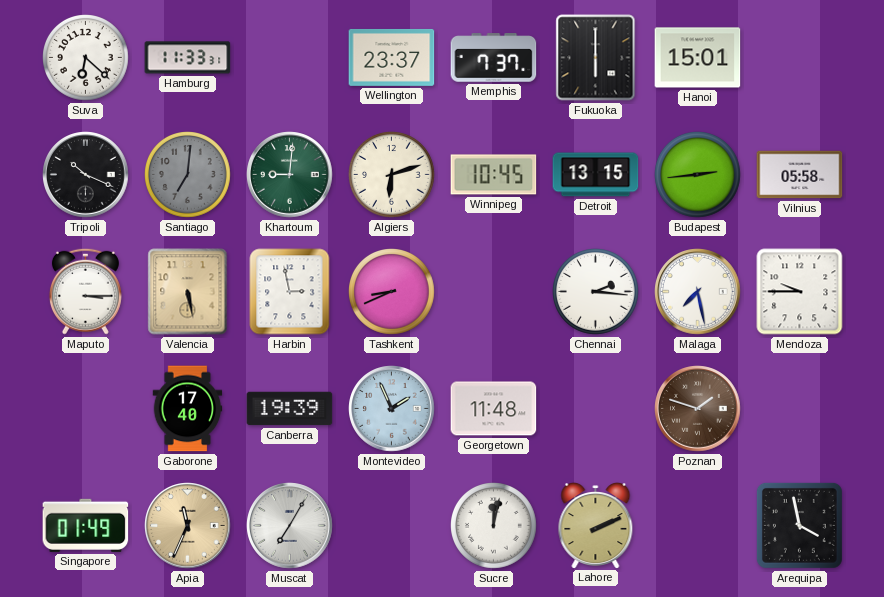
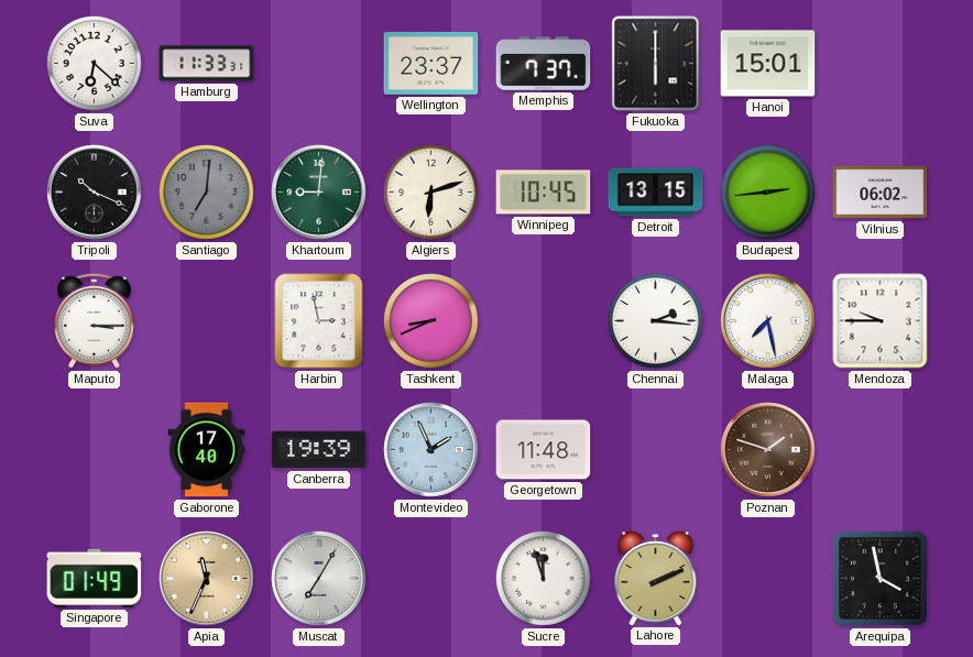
Vilnius: 05:58 -> 06:02 (881, 193)
Valencia: 5:28 -> none (188, 292)
Sucre: 12:02 -> 11:57 (544, 579)
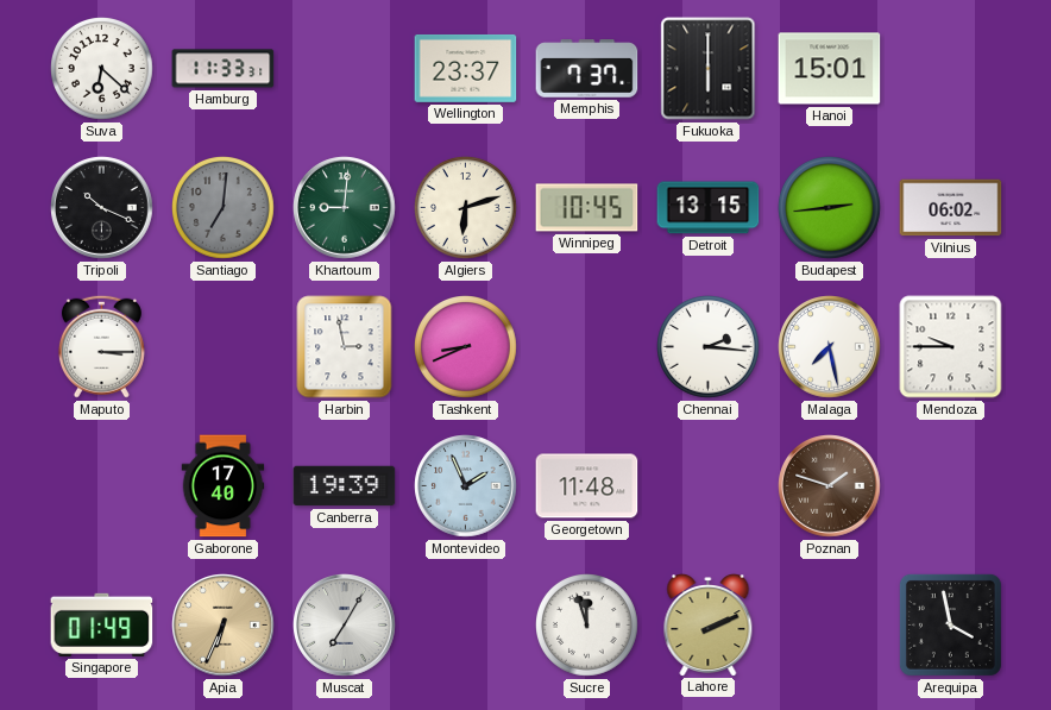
Apia: 11:34 -> 6:34 (224, 626)
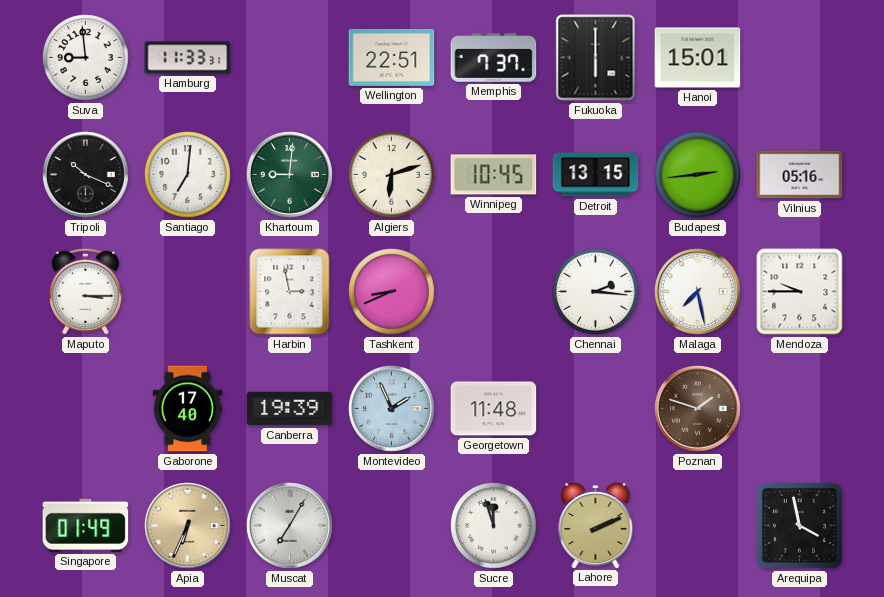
Suva: 6:22 -> 8:59 (86, 58)
Wellington: 23:37 -> 22:51 (392, 57)
Santiago dial: grey -> white (188, 175)
Vilnius: 06:02 -> 05:16 (800, 175)
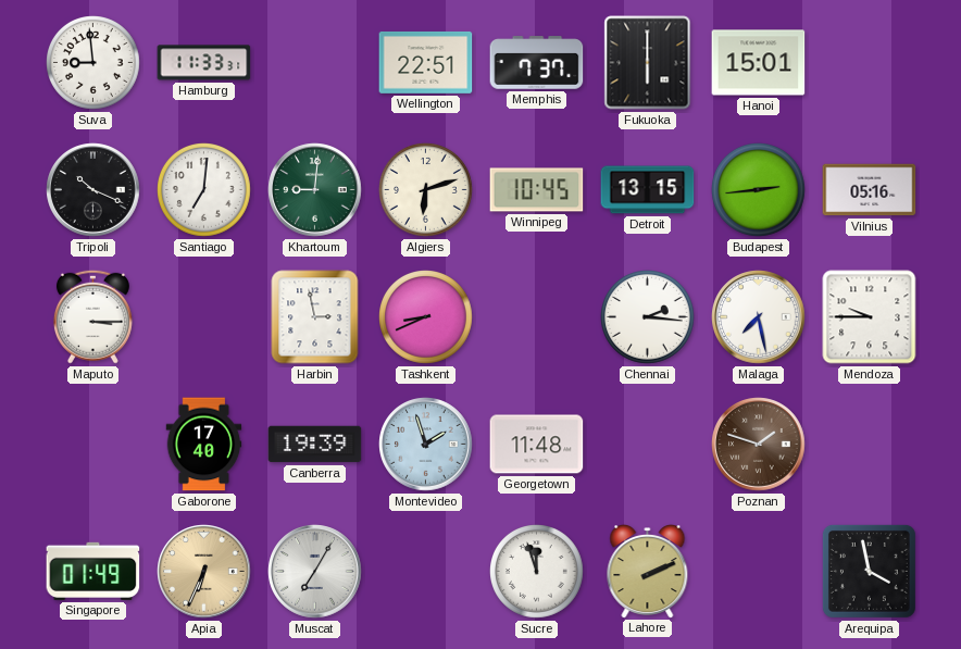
Montevideo: 1:56 -> 1:57 (426, 445)
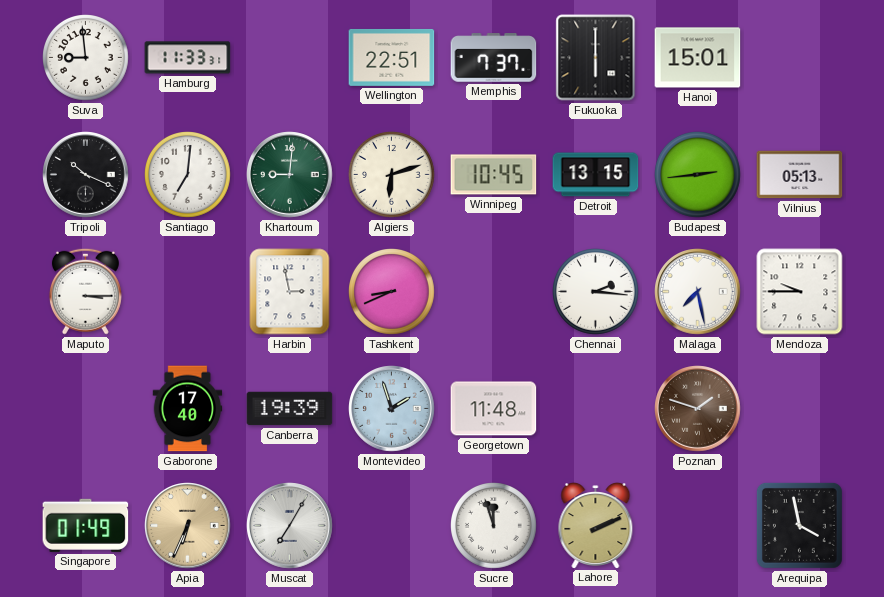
Vilnius: 05:16 -> 05:13 (800, 175)
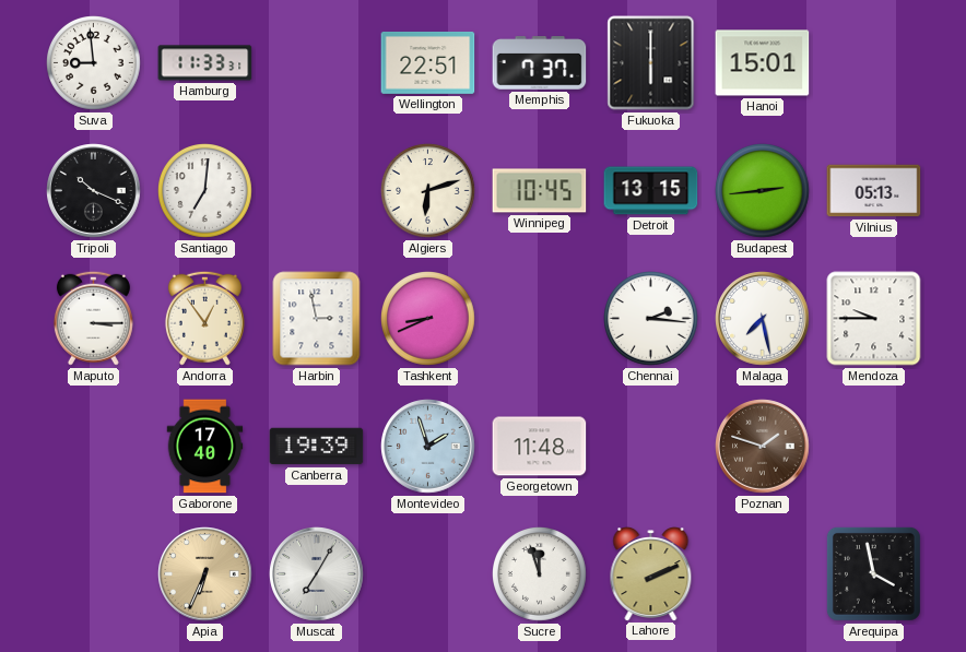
Khartoum: 9:01 -> none (290, 175)
Andorra: none -> 12:54 (204, 318)
Singapore: 01:49 -> none (86, 525)
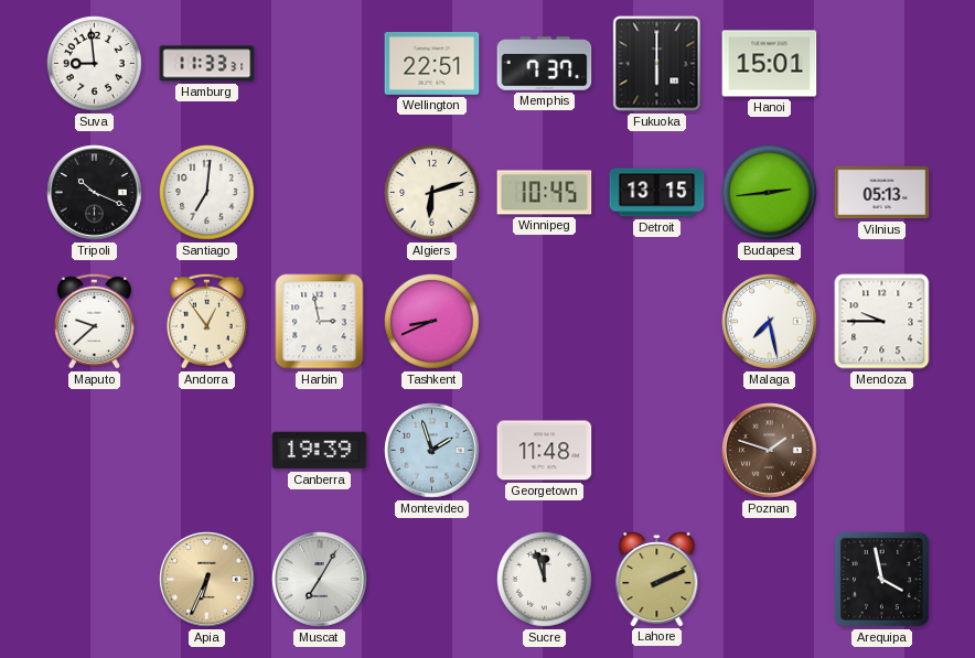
Maputo: 3:15 -> 9:38 (94, 321)
Chennai: 2:16 -> none (651, 319)
Gaborone: 17:40 -> none (205, 447)
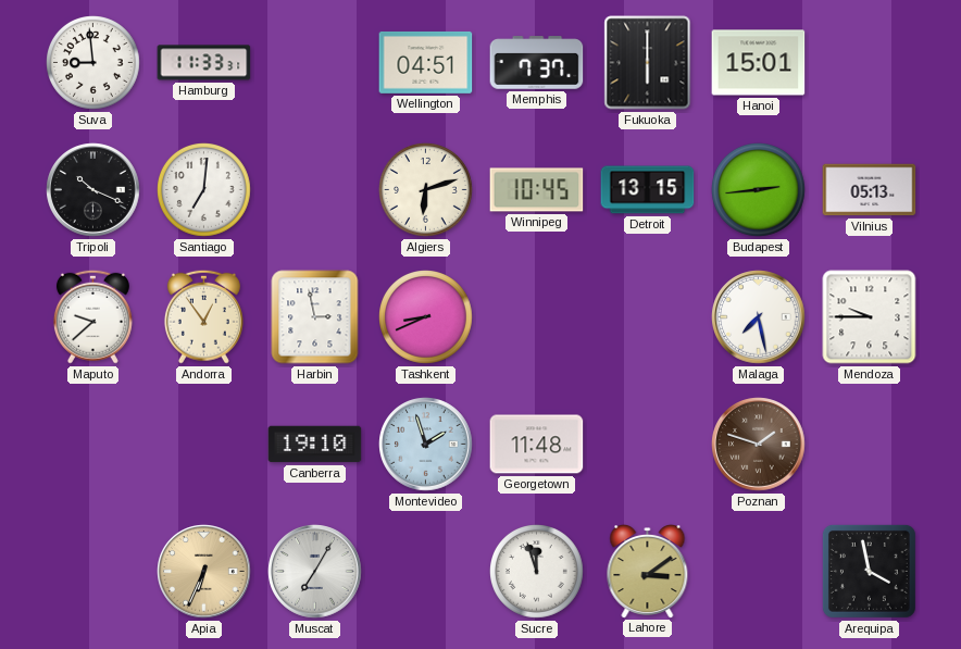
Wellington: 22:51 -> 04:51 (426, 62)
Canberra: 19:39 -> 19:10 (315, 445)
Lahore: 2:11 -> 3:09 (648, 572)
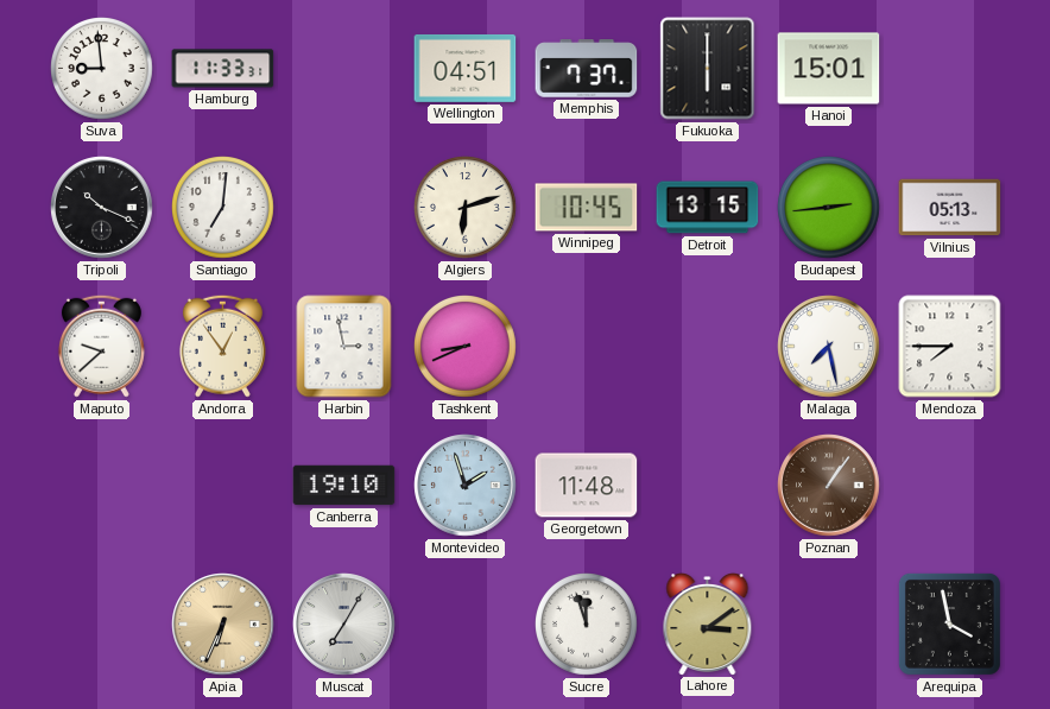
Mendoza: 9:45 -> 7:45 (950, 347)
Poznan: 1:48 -> 1:06 (829, 486)
